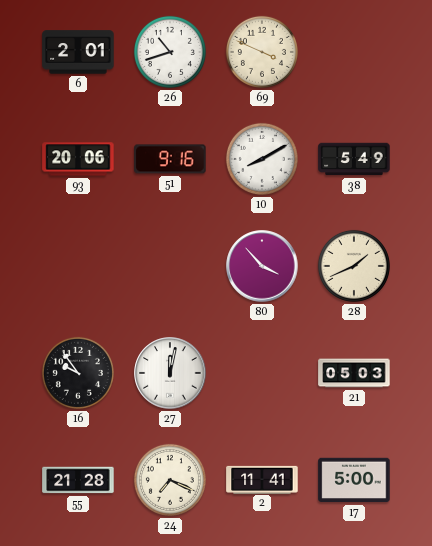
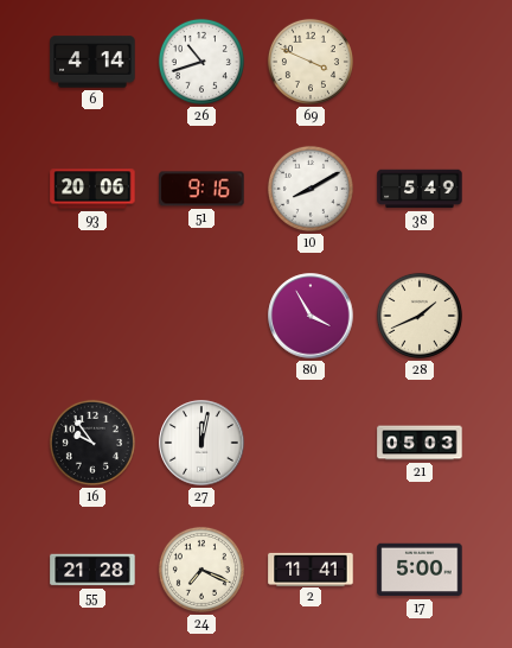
6: 2:01 -> 4:14 (92, 62)
80: 3:53 -> 3:55 (311, 316)
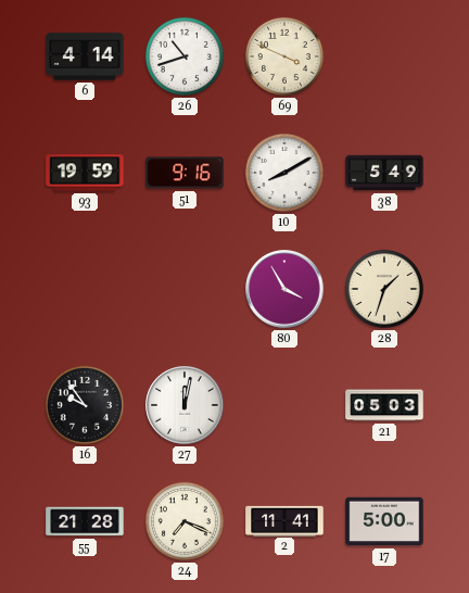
93: 20:06 -> 19:59 (85, 173)
28: 1:41 -> 1:33 (384, 289)
